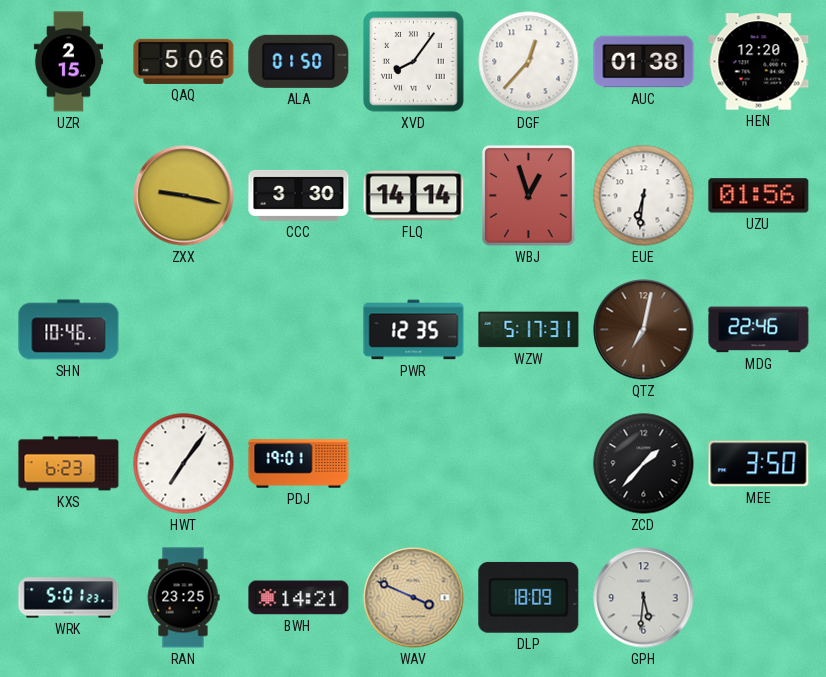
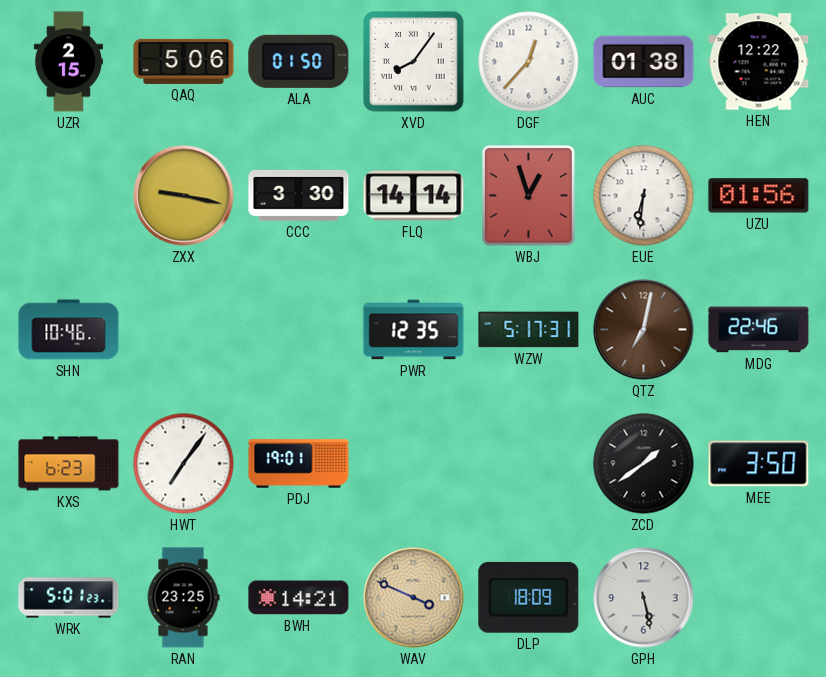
HEN: 12:20 -> 12:22 (759, 62)
ZCD: 1:37 -> 1:39 (644, 464)
GPH: 5:31 -> 5:28 (644, 598)
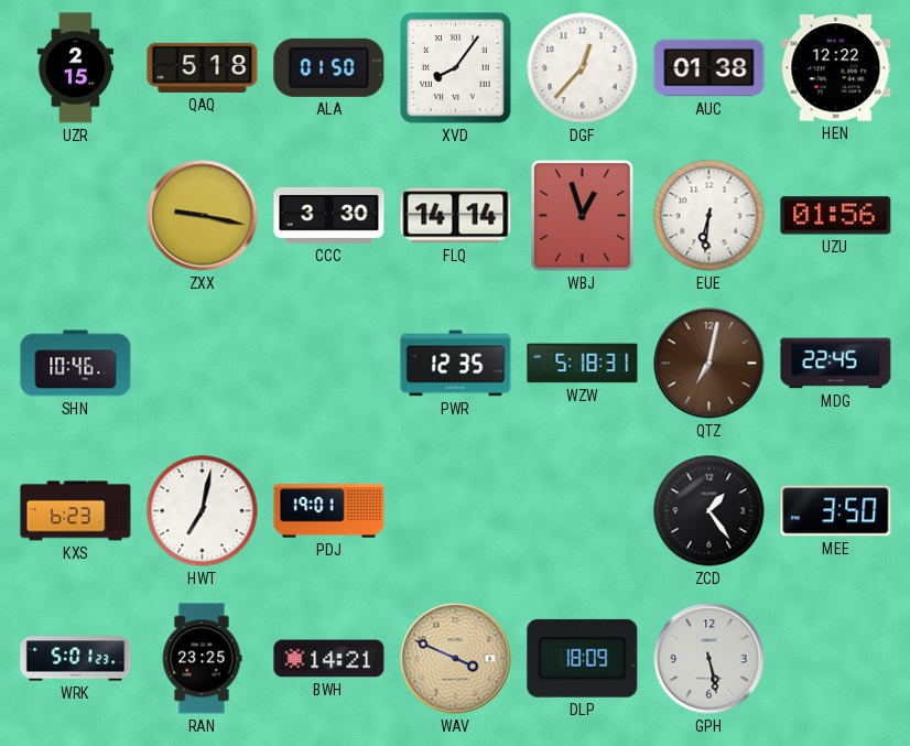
QAQ: 5:06 -> 5:18 (203, 67)
WZW: 5:17 -> 5:18 (583, 364)
MDG: 22:46 -> 22:45 (836, 364)
HWT: 7:06 -> 7:02 (203, 511)
ZCD: 1:39 -> 1:24 (709, 511)
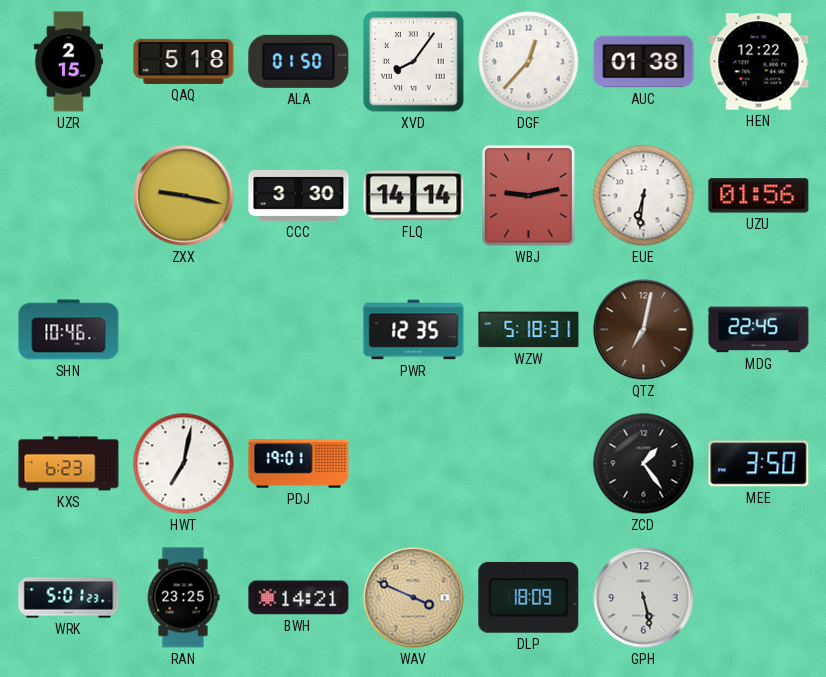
WBJ: 12:57 -> 9:13 (528, 196)
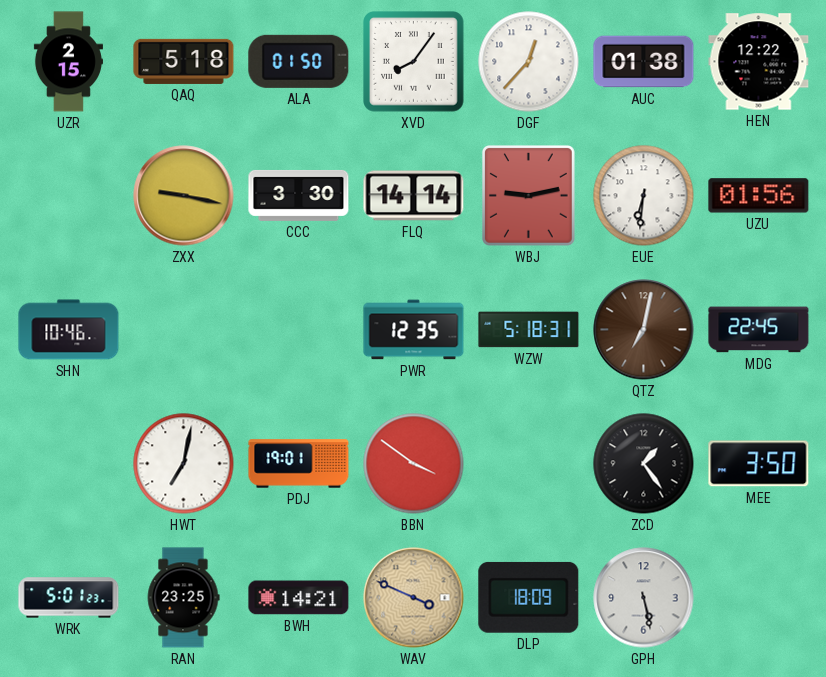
KXS: 6:23 -> none (69, 464)
BBN: none -> 3:51 (414, 464)
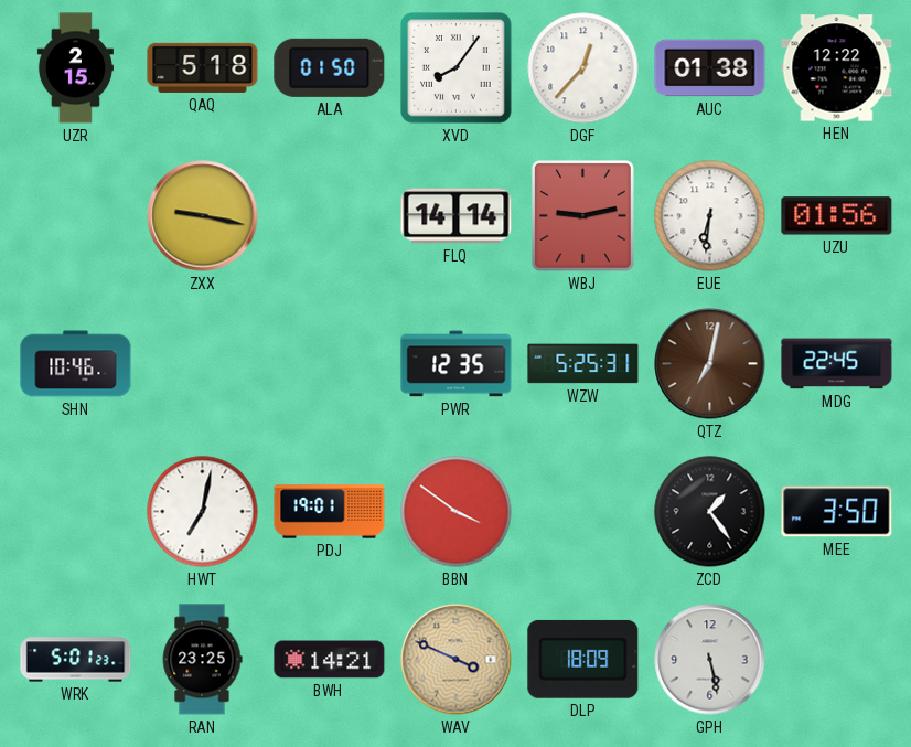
CCC: 3:30 -> none (299, 195)
WZW: 5:18 -> 5:25 (583, 364)
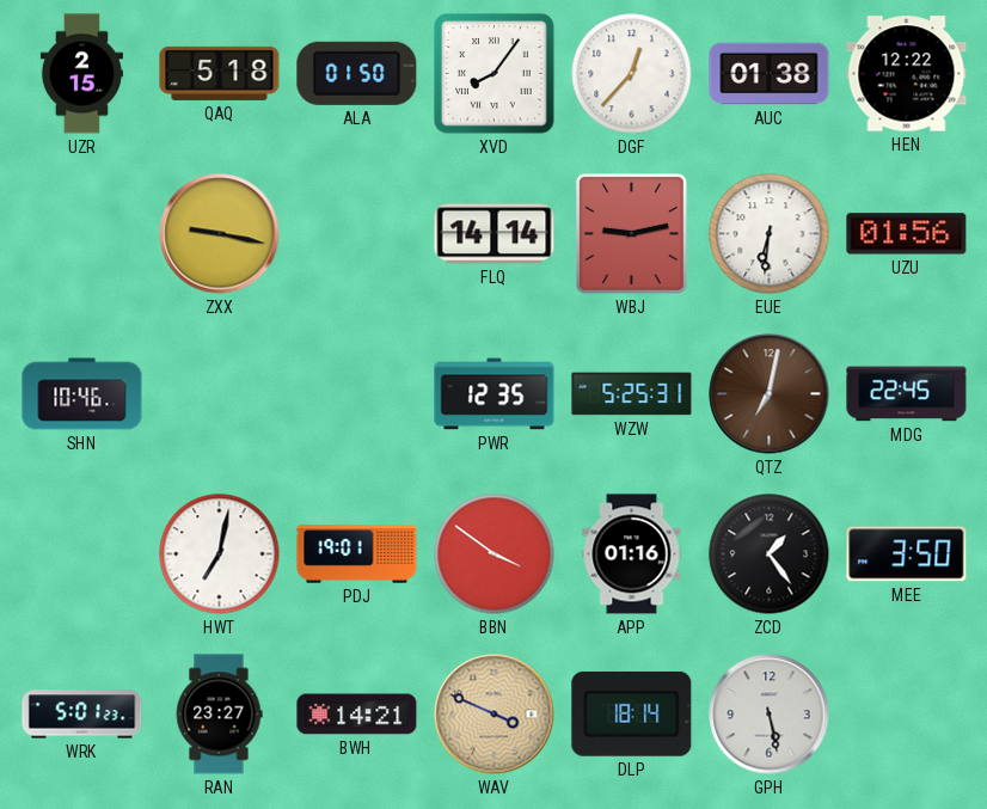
APP: none -> 01:16 (632, 554)
RAN: 23:25 -> 23:27 (219, 715)
DLP: 18:09 -> 18:14 (632, 713)
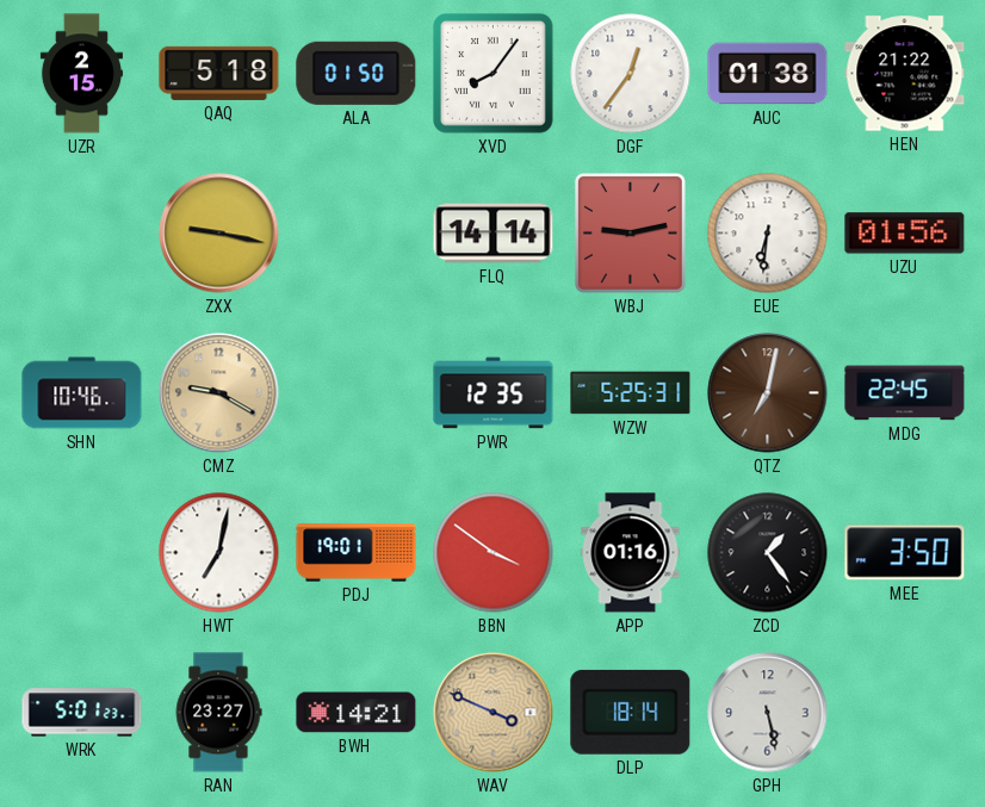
DGF: 12:37 -> 12:36 (631, 74)
HEN: 12:22 -> 21:22 (905, 74)
CMZ: none -> 9:20 (219, 393)
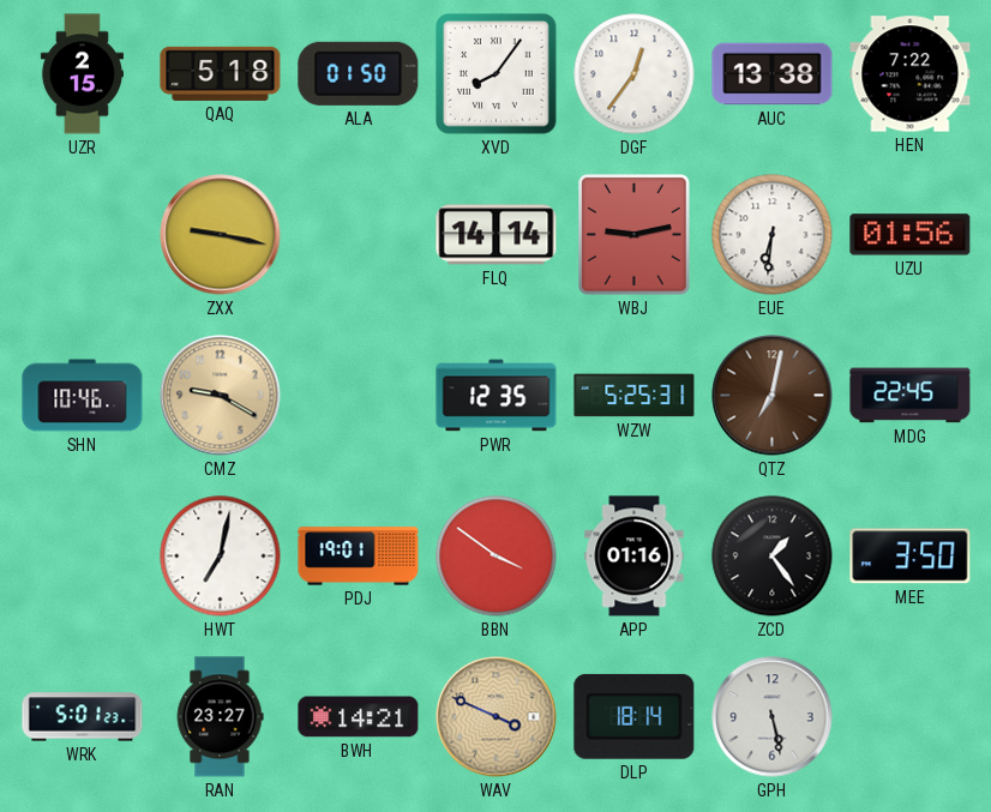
AUC: 01:38 -> 13:38 (773, 74)
HEN: 21:22 -> 7:22 (911, 74)
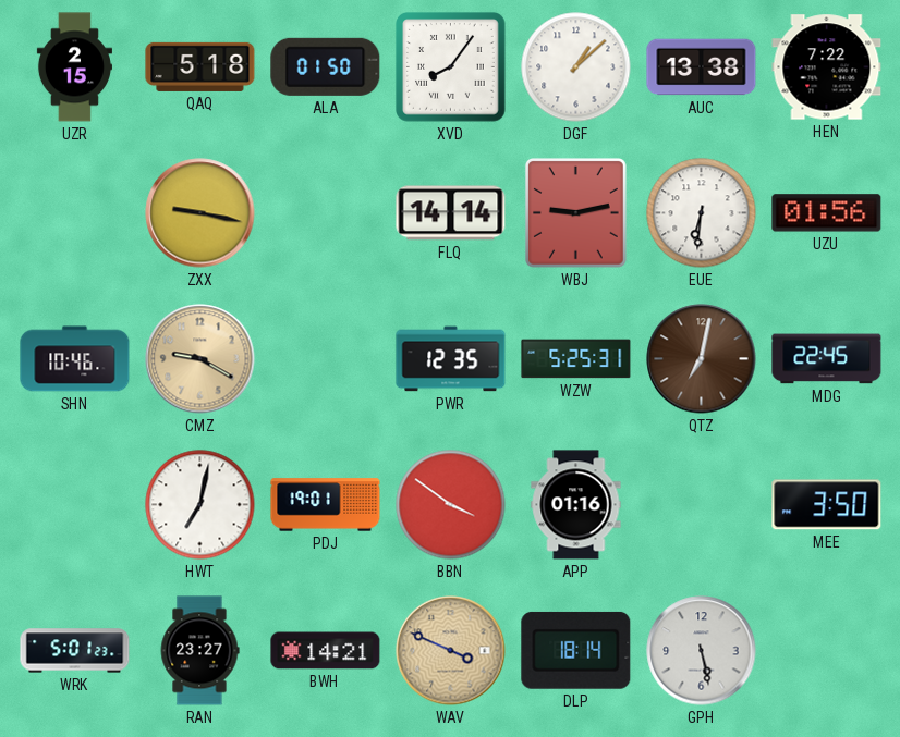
DGF: 12:36 -> 1:08 (576, 67)
ZCD: 1:24 -> none (773, 557)
